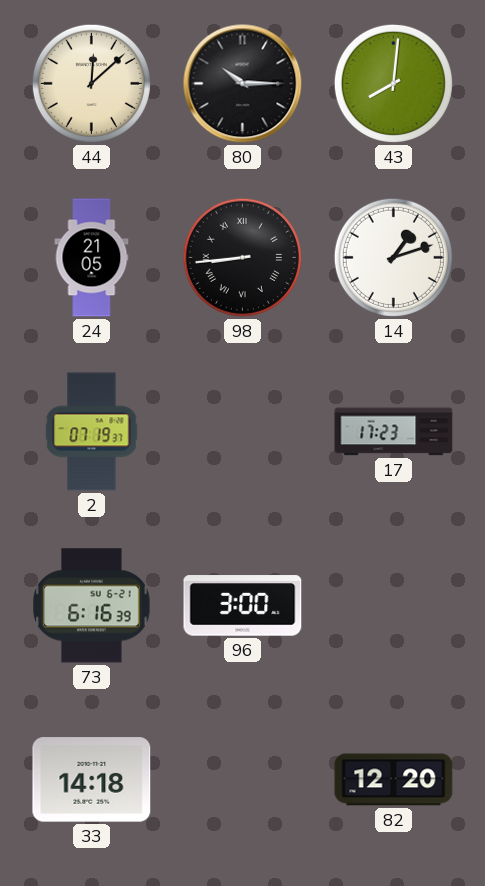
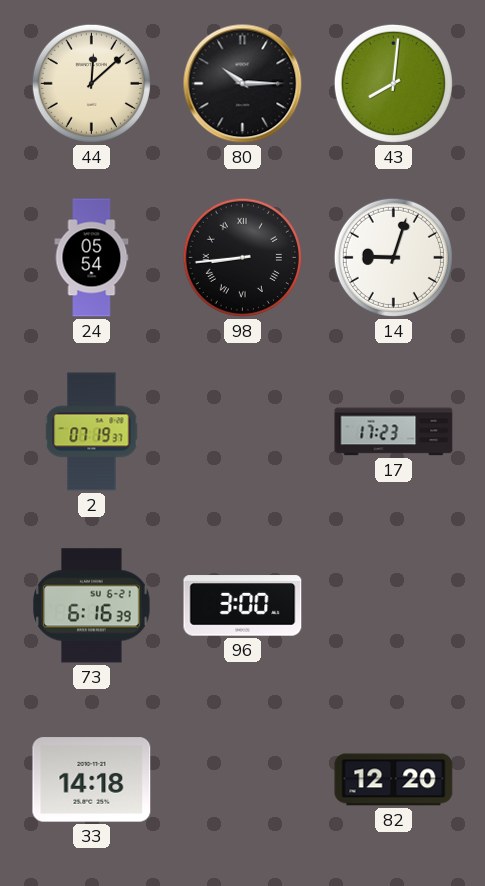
24: 21:05 -> 05:54 (92, 258)
14: 1:12 -> 9:03 (393, 257)
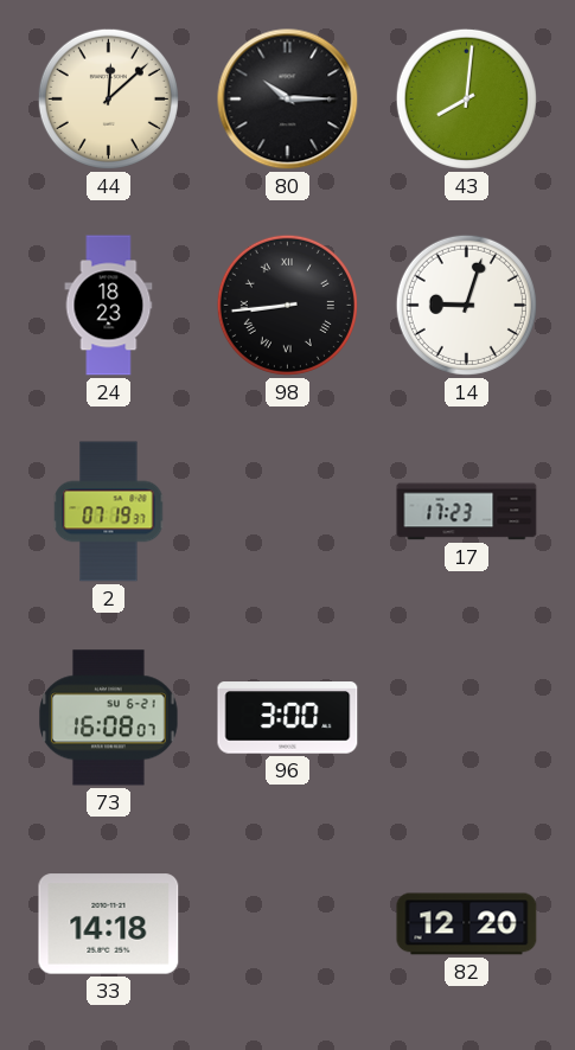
24: 05:54 -> 18:23 (109, 306)
73: 6:16 -> 16:08 (109, 718)
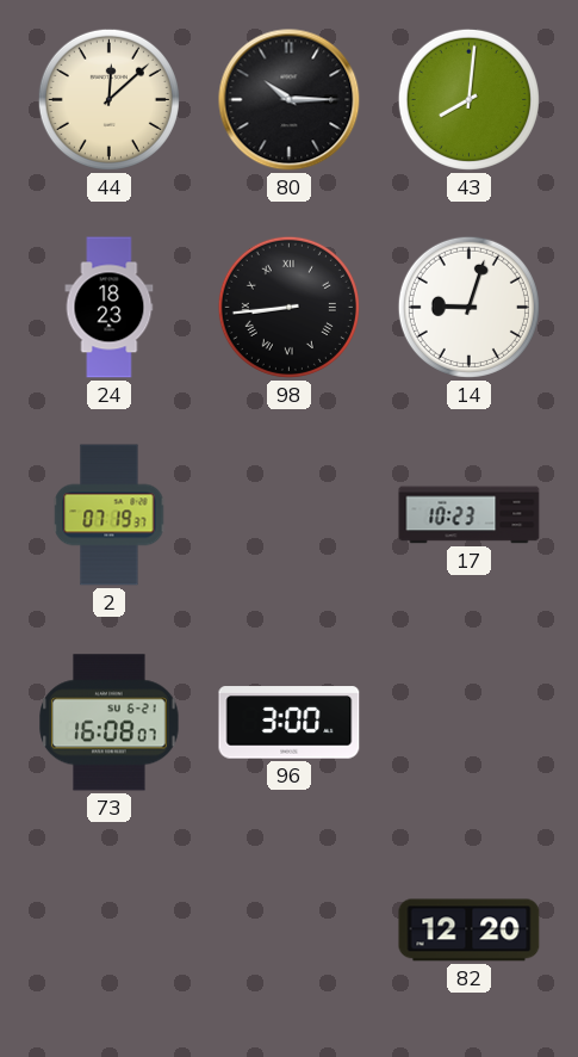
17: 17:23 -> 10:23 (470, 515)
33: 14:18 -> none (109, 924)
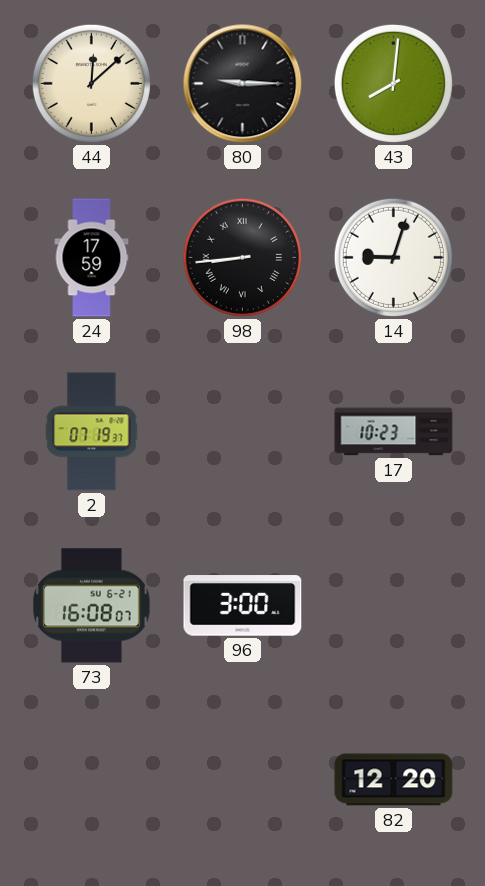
80: 10:15 -> 9:15 (243, 84)
24: 18:23 -> 17:59 (92, 258)
